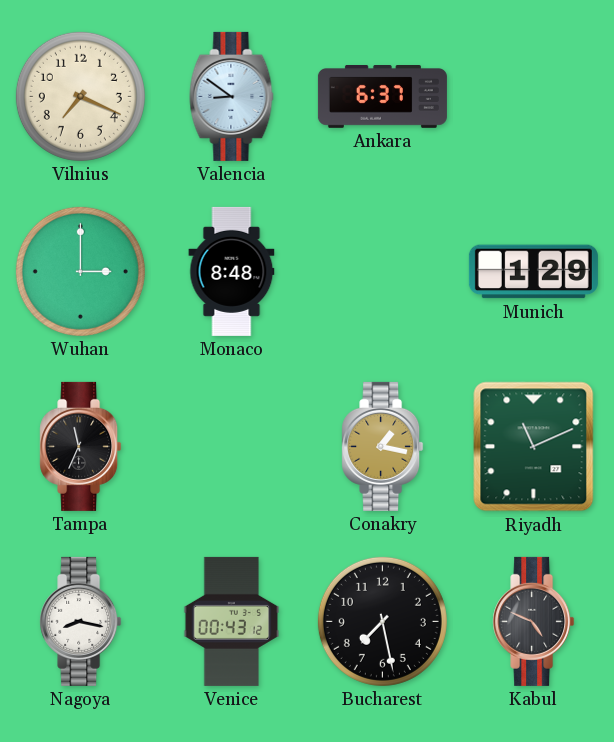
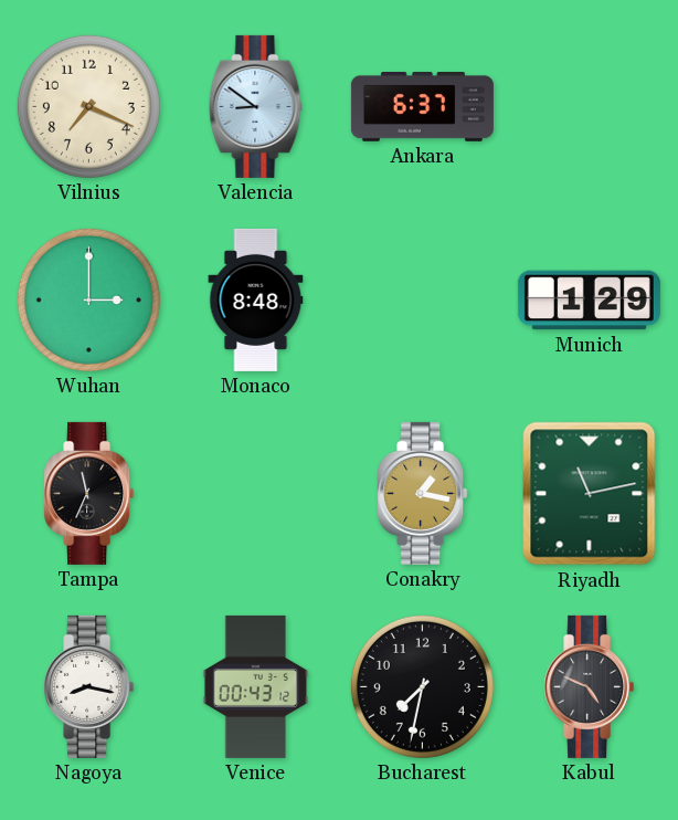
Riyadh: 11:11 -> 11:13 (590, 494)
Bucharest: 7:28 -> 7:32 (422, 686)
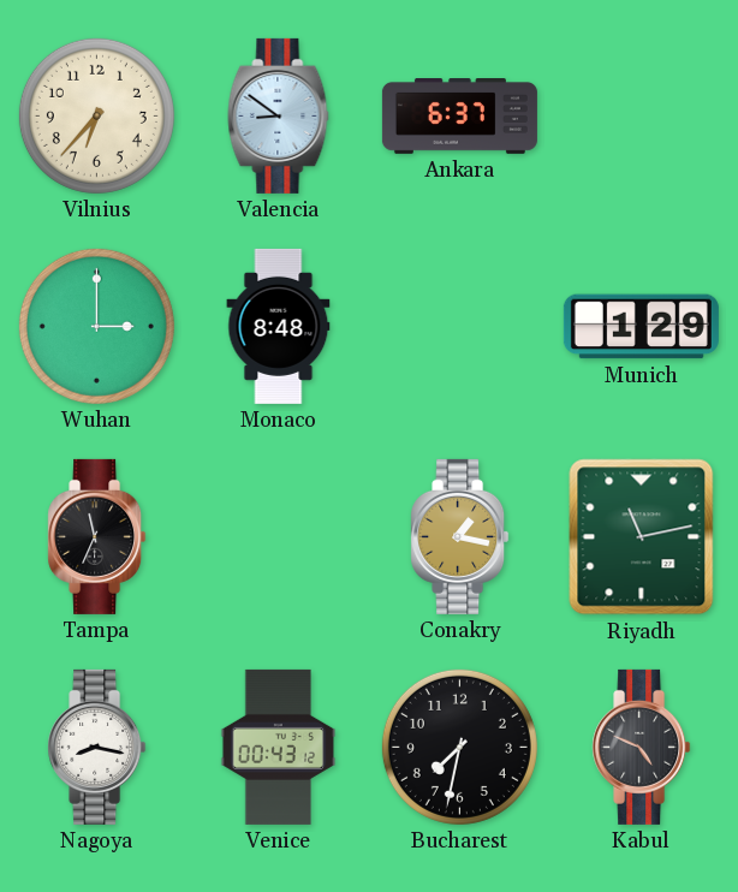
Vilnius: 7:19 -> 6:37 (96, 115)
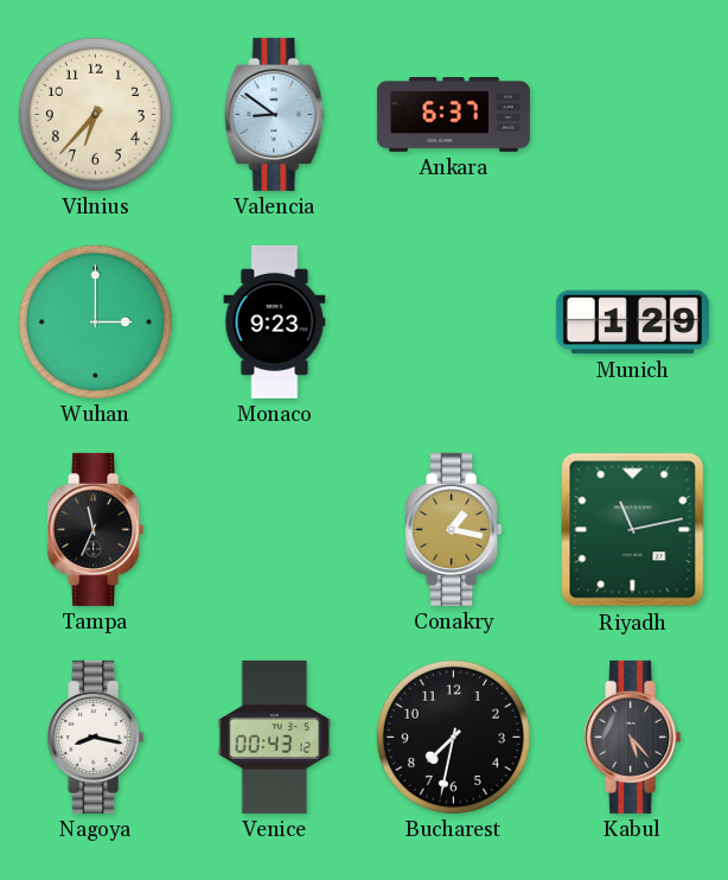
Monaco: 8:48 -> 9:23 (275, 321)
Kabul: 4:49 -> 5:23 (633, 736)
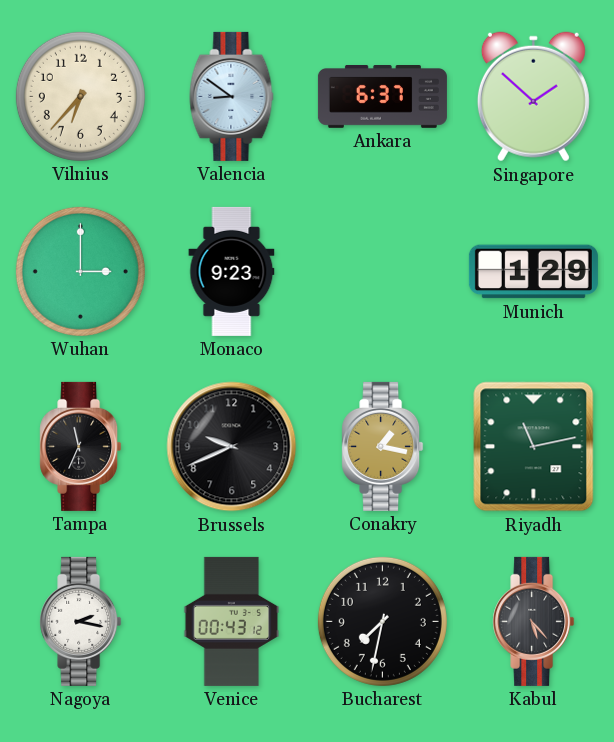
Singapore: none -> 1:52 (533, 97)
Brussels: none -> 9:41 (232, 447)
Nagoya: 8:17 -> 2:17 (81, 621)
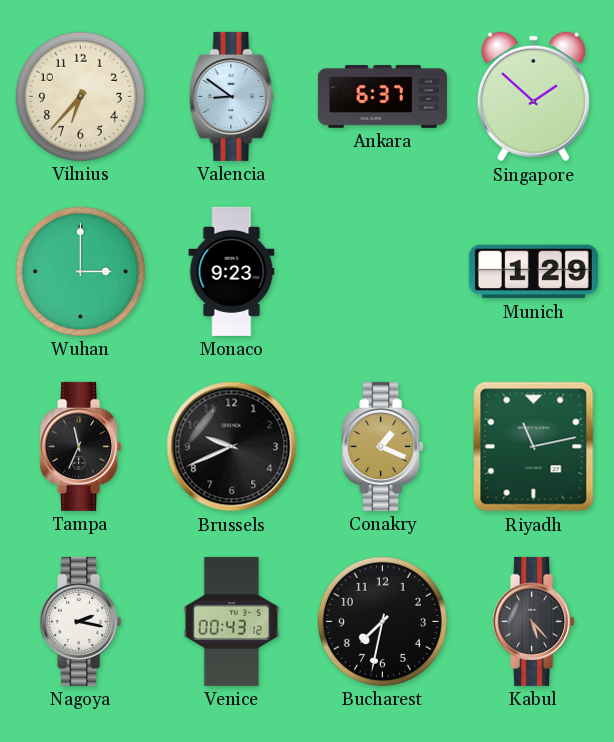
Conakry: 1:17 -> 1:19 (383, 446)
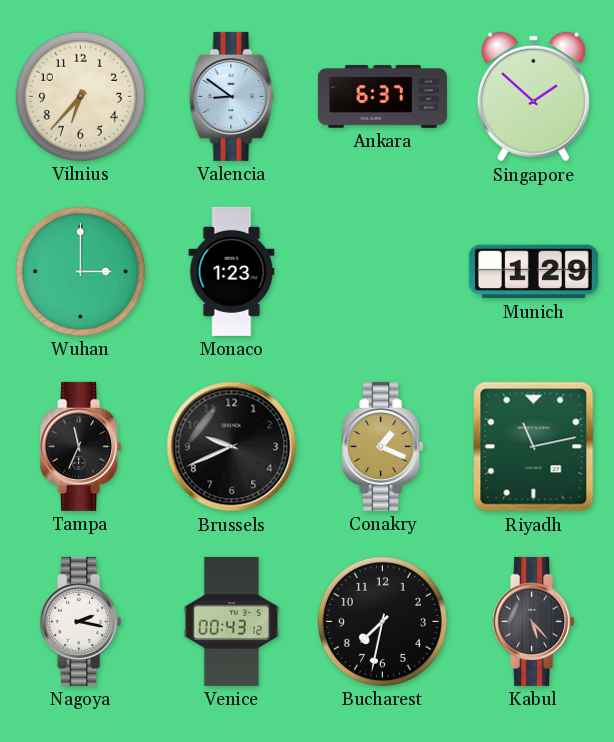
Monaco: 9:23 -> 1:23 (232, 271)
